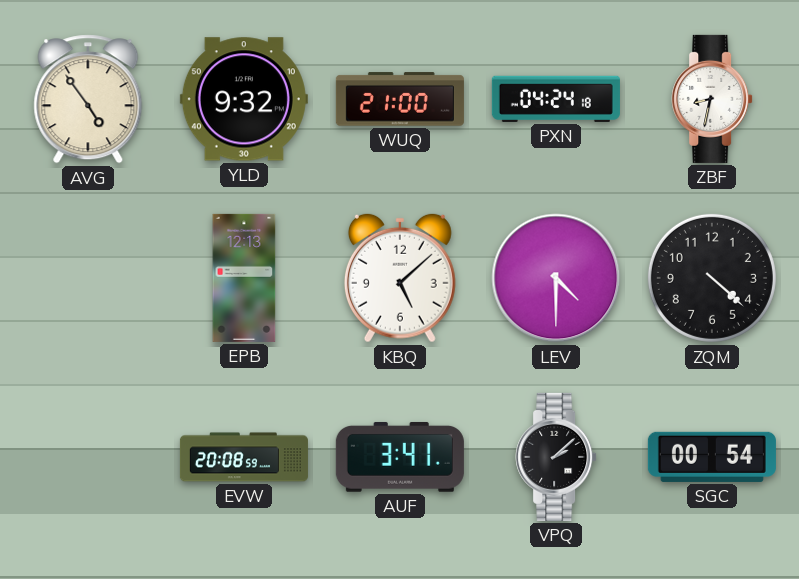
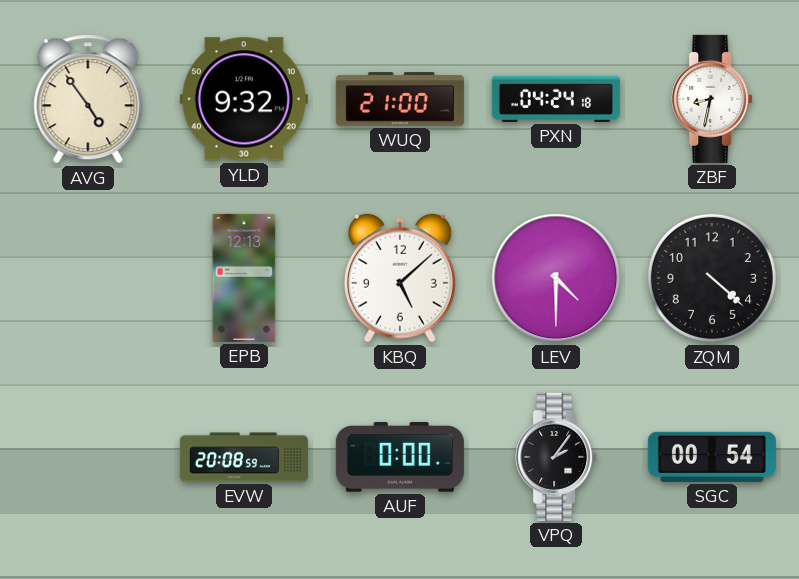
AUF: 3:41 -> 0:00 (400, 457)
VPQ: 2:08 -> 2:06 (556, 457)
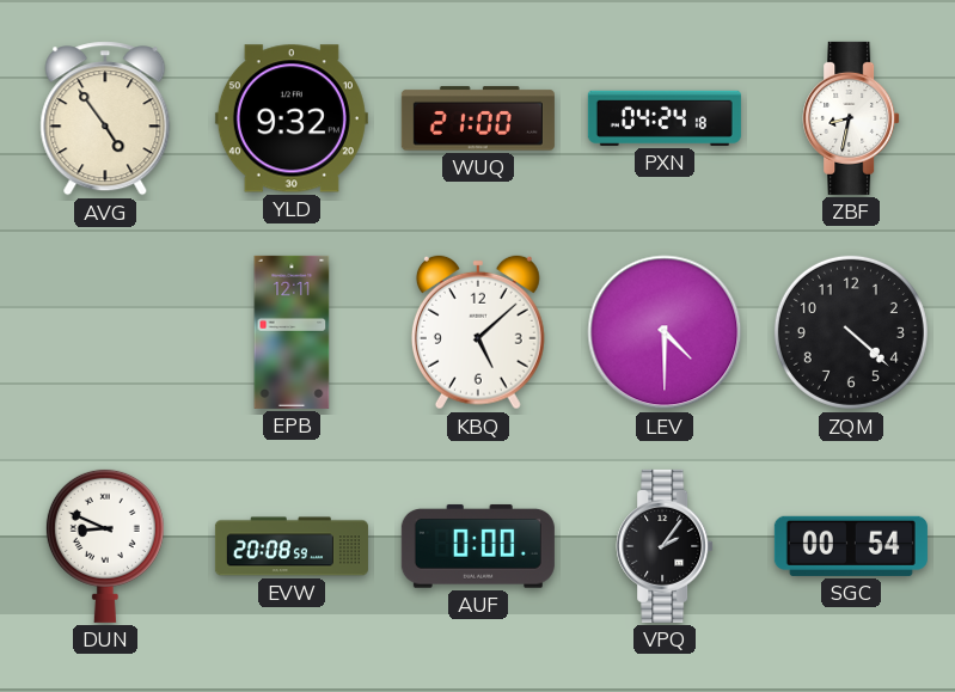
EPB: 12:13 -> 12:11 (292, 332)
DUN: none -> 8:49 (105, 545)
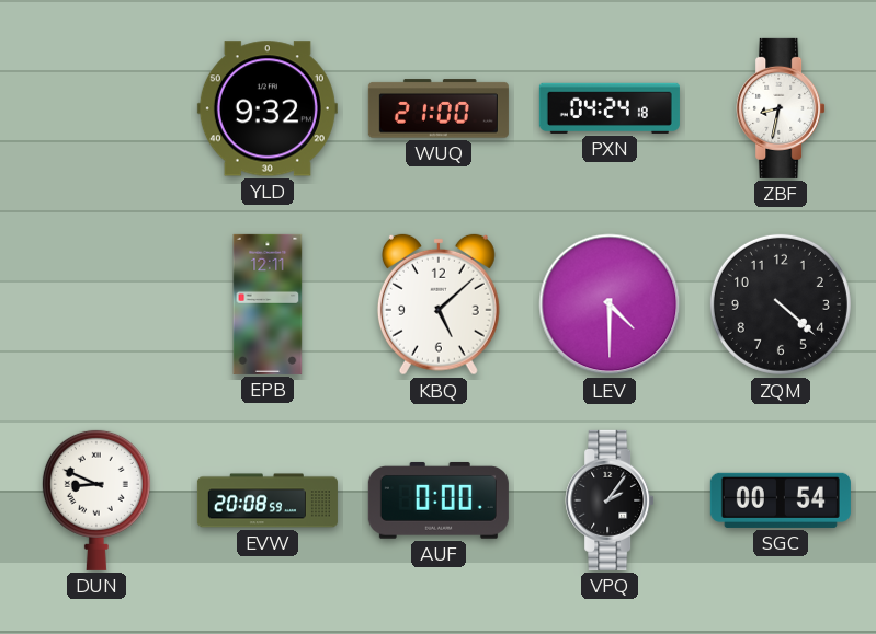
AVG: 4:54 -> none (105, 118)
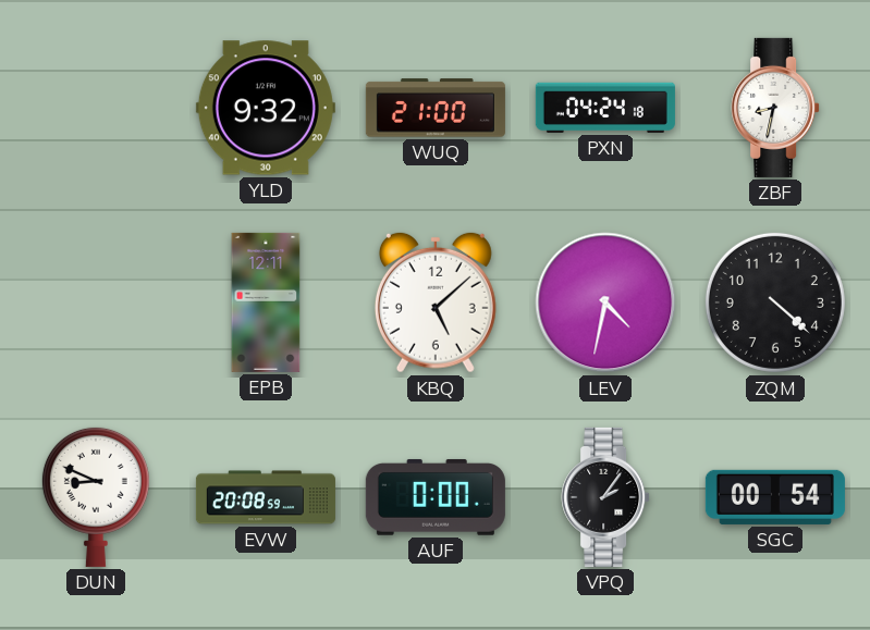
LEV: 4:30 -> 4:32 (605, 302)
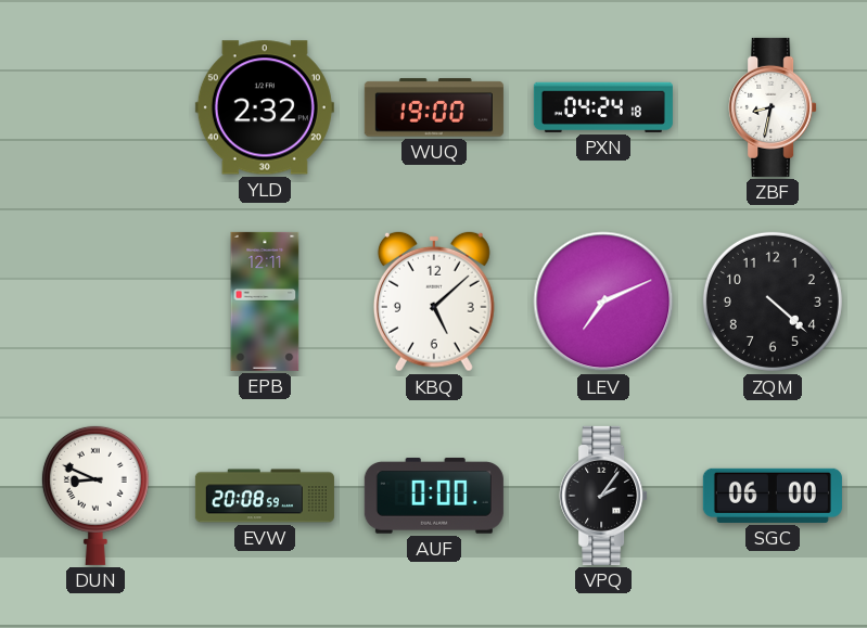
YLD: 9:32 -> 2:32 (265, 107)
WUQ: 21:00 -> 19:00 (434, 107)
LEV: 4:32 -> 7:11 (603, 302)
SGC: 00:54 -> 06:00 (773, 496)
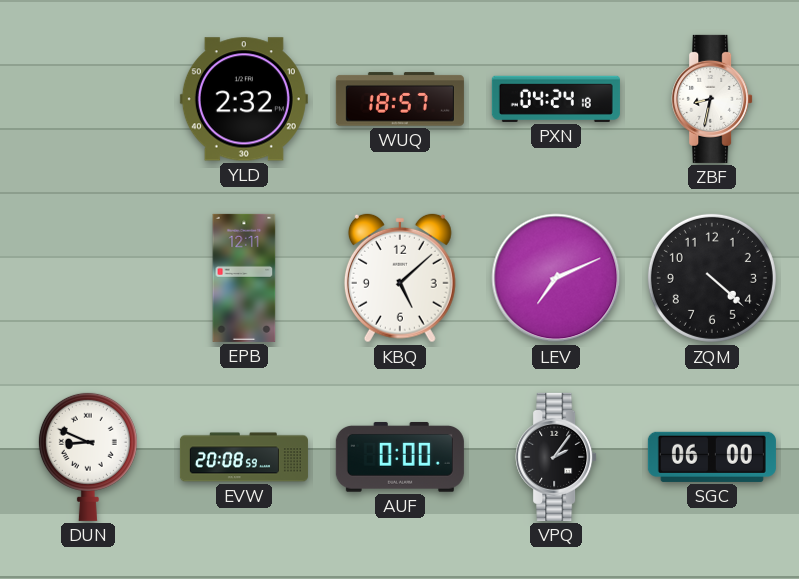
WUQ: 19:00 -> 18:57 (400, 99)
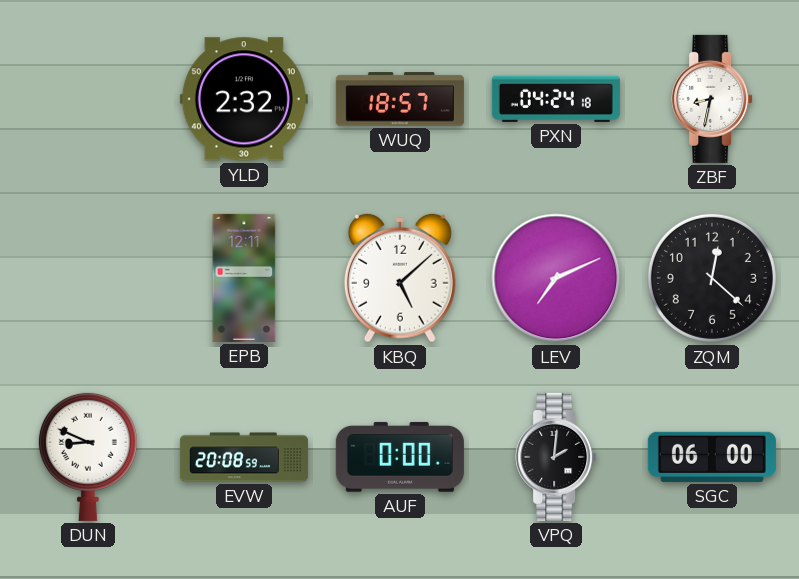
ZQM: 4:22 -> 12:22 (712, 278)
VPQ: 2:06 -> 2:01 (556, 457)
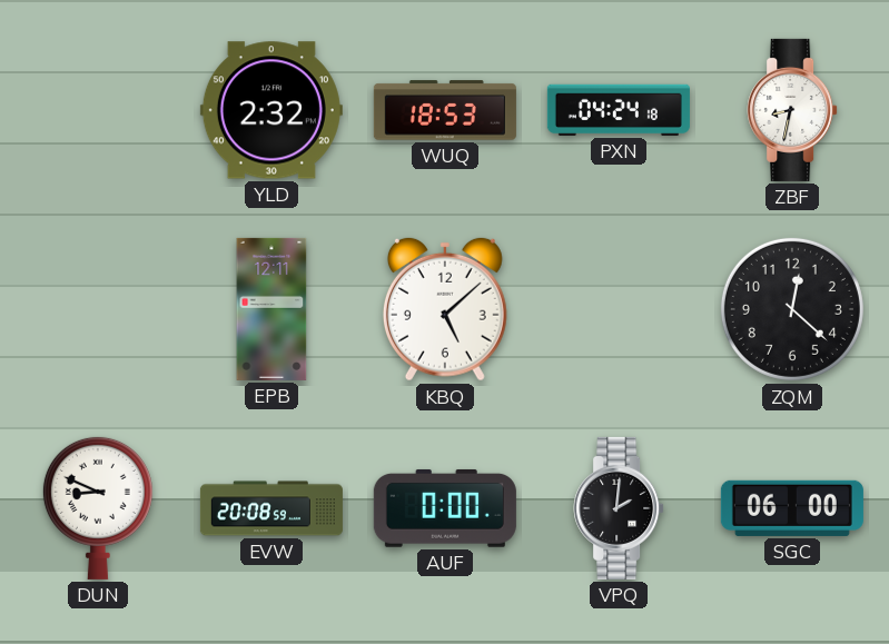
WUQ: 18:57 -> 18:53 (445, 110)
LEV: 7:11 -> none (556, 278)
